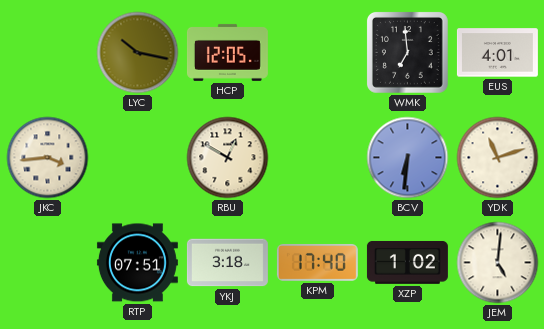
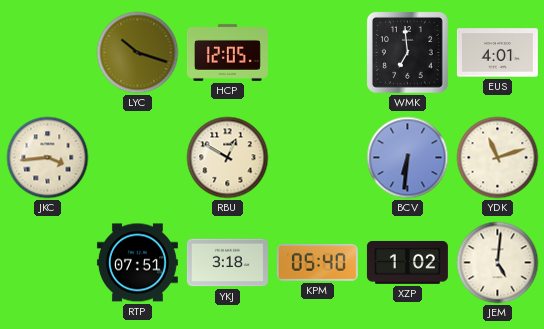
LYC: 10:17 -> 10:18 (138, 53)
KPM: 17:40 -> 05:40 (317, 262)
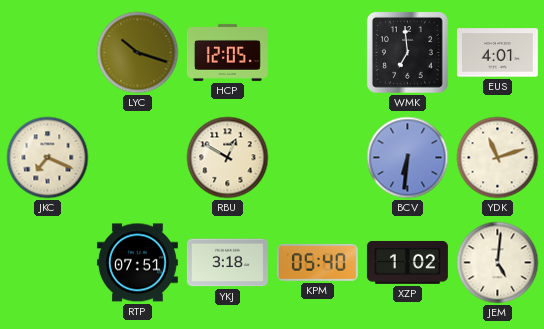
JKC: 3:44 -> 7:19 (48, 158)
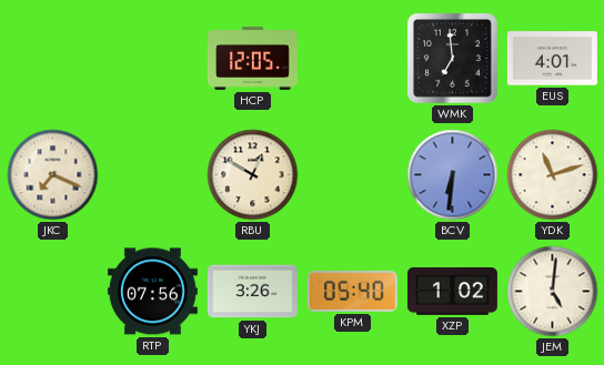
LYC: 10:18 -> none (138, 53)
RTP: 07:51 -> 07:56 (152, 292)
YKJ: 3:18 -> 3:26 (252, 292)
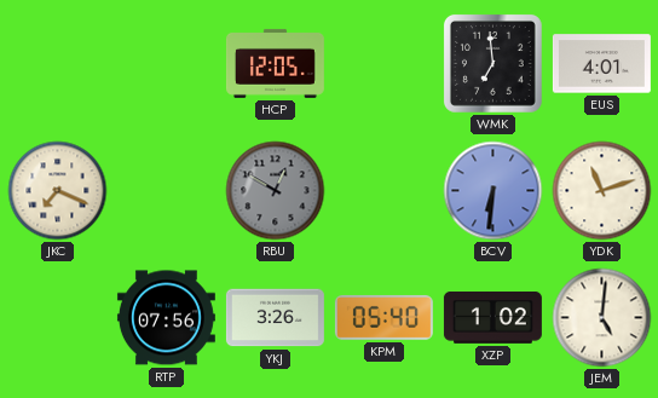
RBU dial: cream -> grey (276, 191)
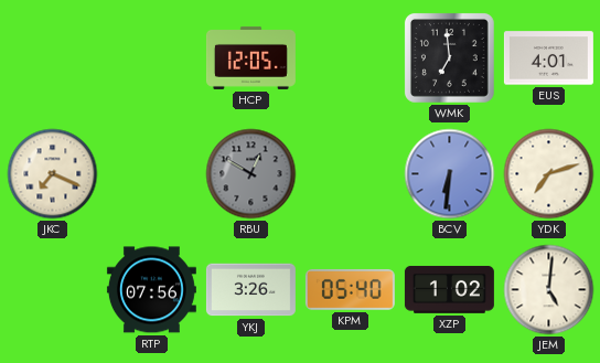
YDK: 11:12 -> 7:12 (549, 174)
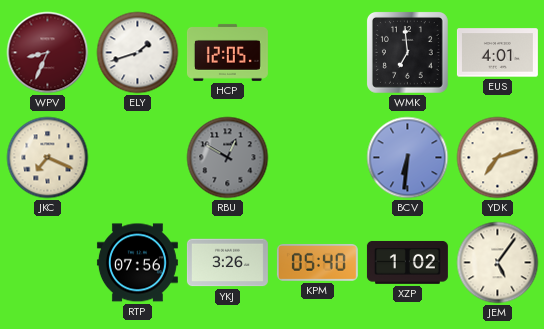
WPV: none -> 8:34 (48, 53)
ELY: none -> 1:42 (138, 53)
JEM: 5:01 -> 5:06 (498, 263)
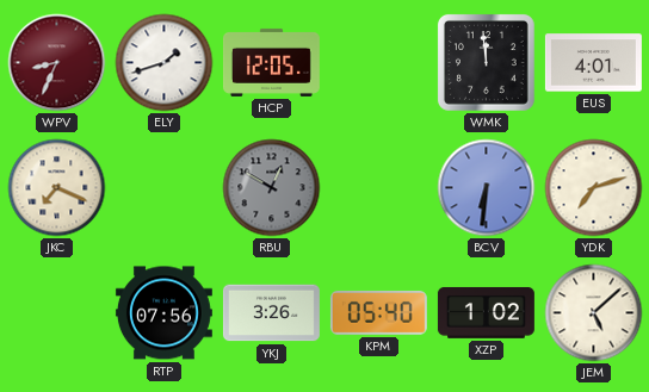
WMK: 6:59 -> 11:59 (486, 62)
JEM: 5:06 -> 5:08 (594, 313)
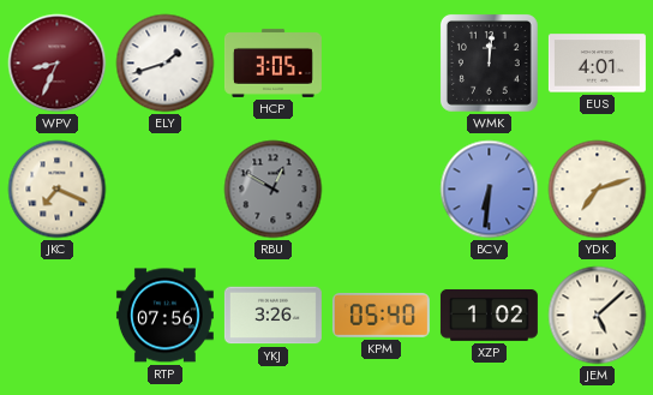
HCP: 12:05 -> 3:05 (272, 62)
WMK: 11:59 -> 12:01 (489, 62)
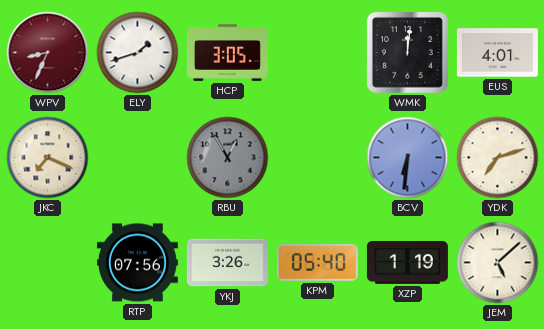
RBU: 12:50 -> 12:55 (228, 158)
XZP: 1:02 -> 1:19 (407, 262)
